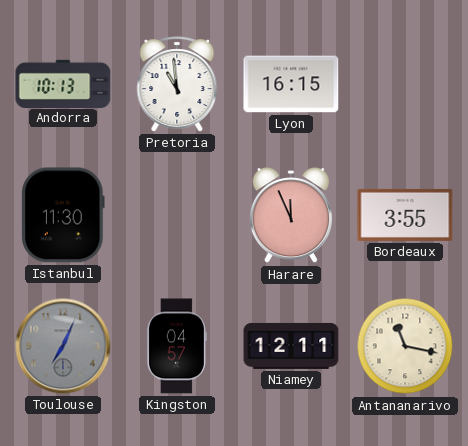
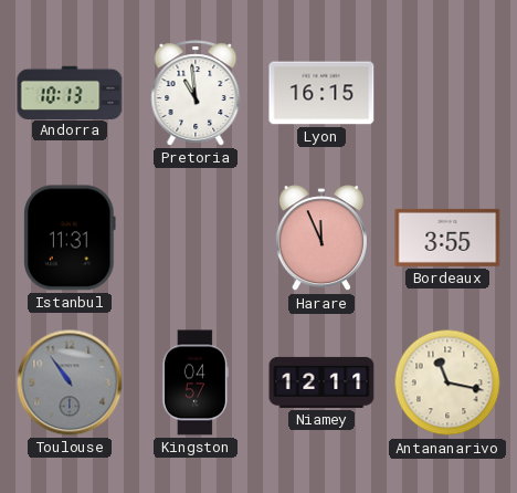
Istanbul: 11:30 -> 11:31 (70, 238)
Toulouse: 7:04 -> 10:54 (70, 382)
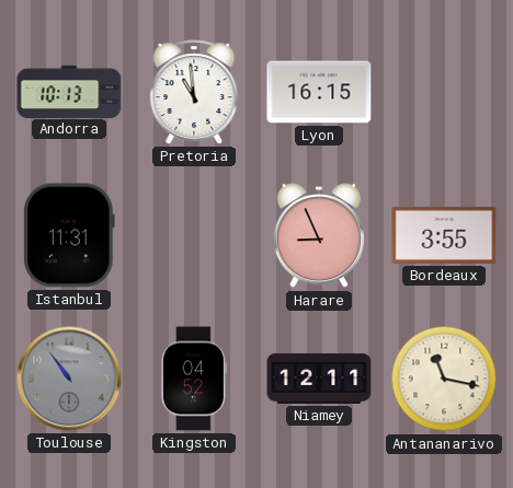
Harare: 11:56 -> 8:56 (319, 236)
Kingston: 04:57 -> 04:52 (194, 379)
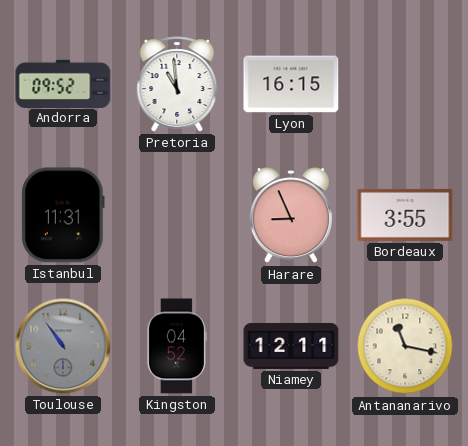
Andorra: 10:13 -> 09:52 (63, 83)
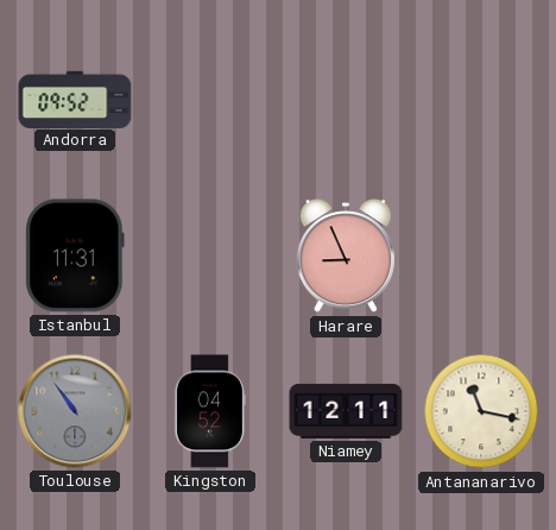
Pretoria: 10:59 -> none (177, 84)
Lyon: 16:15 -> none (291, 84)
Bordeaux: 3:55 -> none (405, 215)
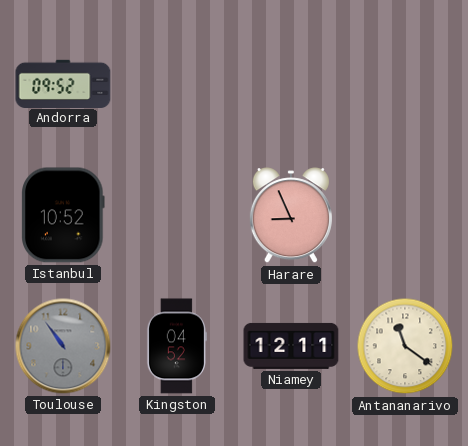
Istanbul: 11:31 -> 10:52 (63, 215)
Antananarivo: 11:17 -> 11:21 (405, 346)
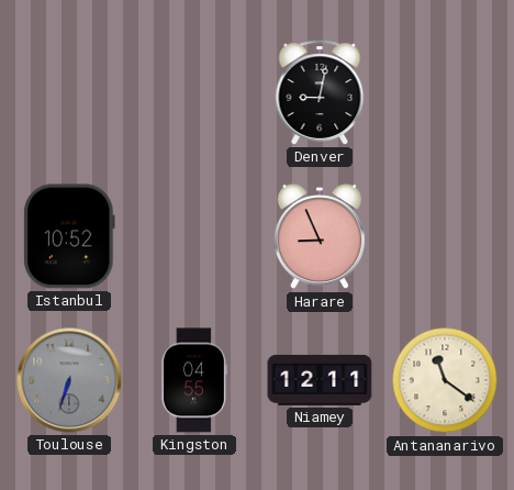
Andorra: 09:52 -> none (63, 83)
Denver: none -> 9:02 (320, 92)
Toulouse: 10:54 -> 6:33 (69, 380)
Kingston: 04:52 -> 04:55 (194, 380)
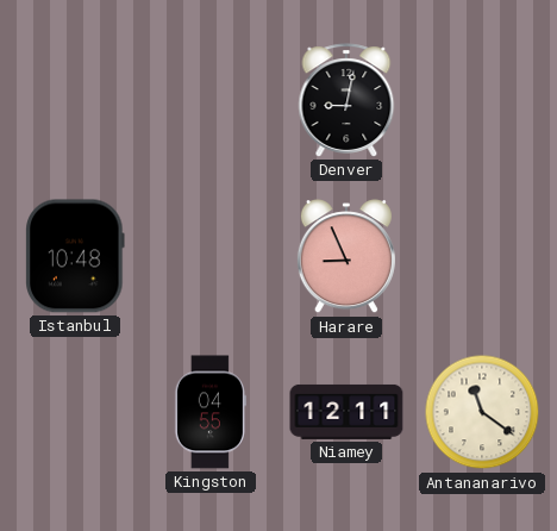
Istanbul: 10:52 -> 10:48 (75, 256)
Toulouse: 6:33 -> none (69, 380)
